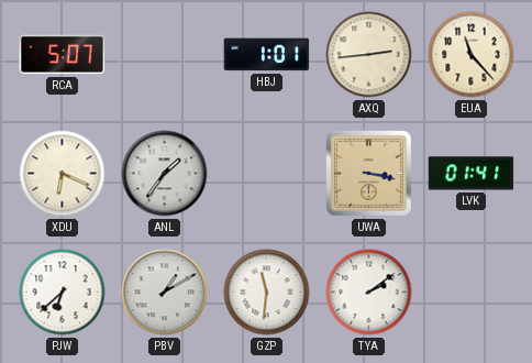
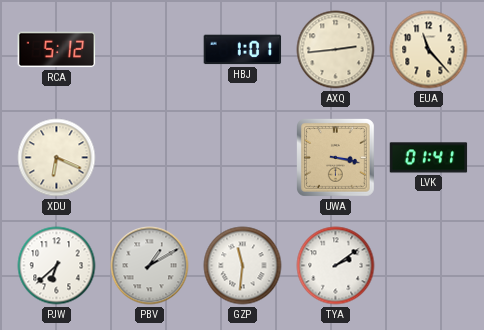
RCA: 5:07 -> 5:12 (57, 50)
ANL: 1:36 -> none (165, 174)
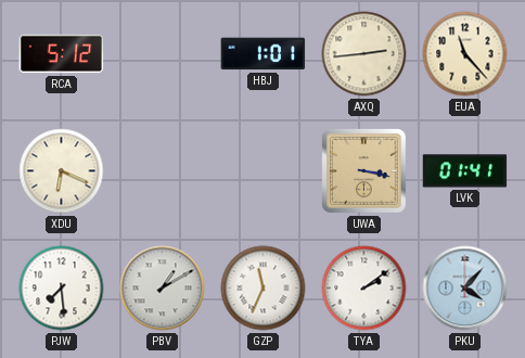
PJW: 6:38 -> 7:29 (62, 289)
GZP: 11:31 -> 11:34 (264, 289)
PKU: none -> 4:07 (465, 289)
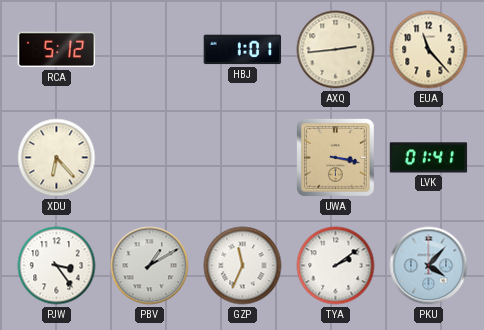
XDU: 6:19 -> 6:23 (57, 158)
PJW: 7:29 -> 3:24 (57, 266)
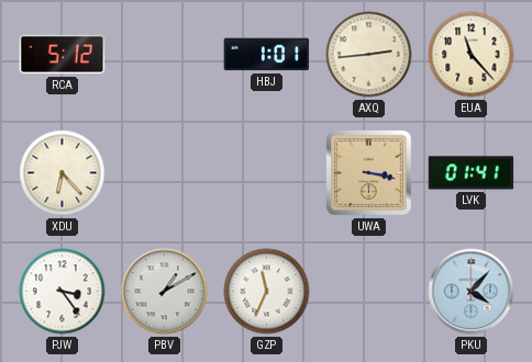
TYA: 2:09 -> none (336, 266)
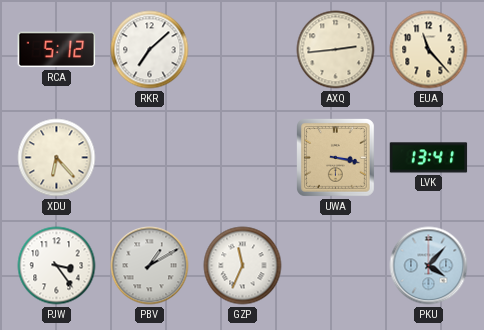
RKR: none -> 7:08 (150, 50)
HBJ: 1:01 -> none (267, 55)
LVK: 01:41 -> 13:41 (429, 158)
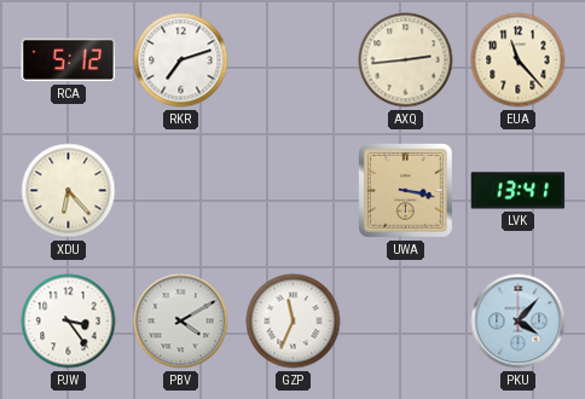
RKR: 7:08 -> 7:12 (181, 60)
PBV: 1:10 -> 4:10 (181, 322)
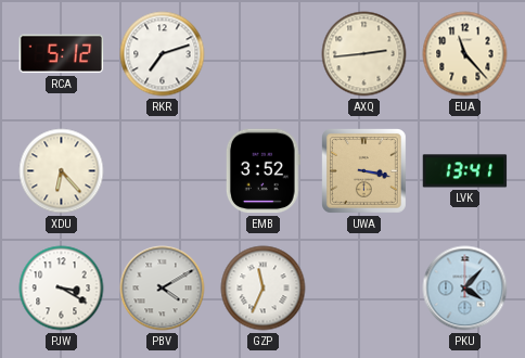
EMB: none -> 3:52 (262, 171)
PJW: 3:24 -> 3:20 (62, 289)
